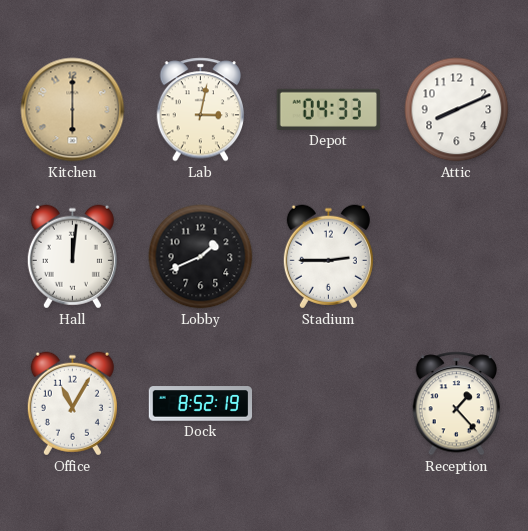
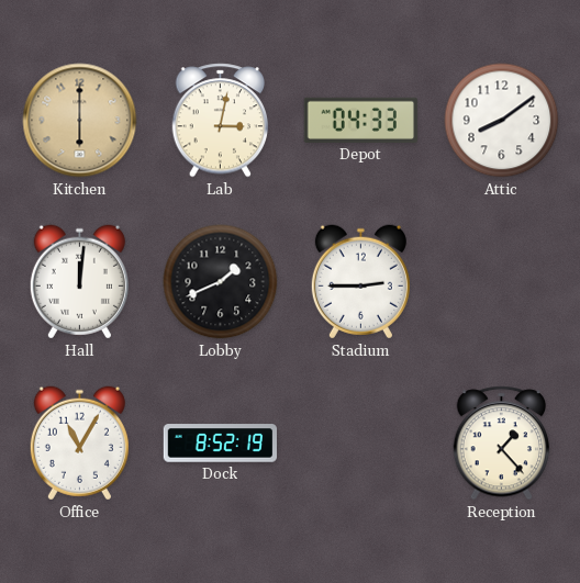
Attic: 8:11 -> 8:09 (502, 121)
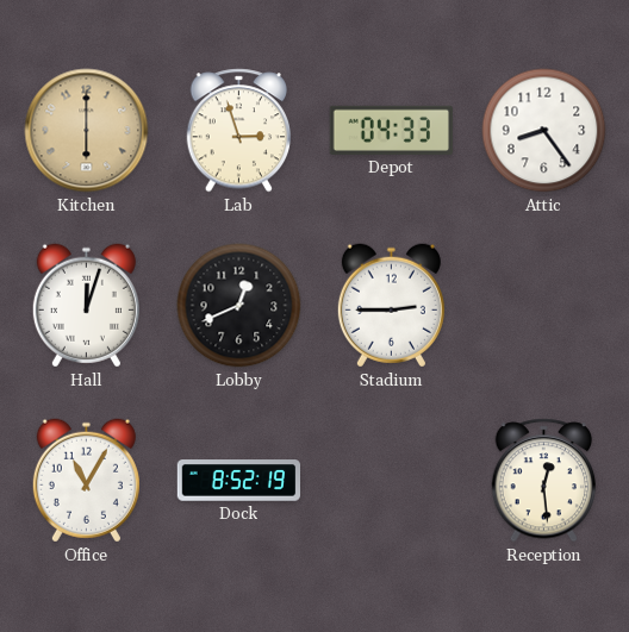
Lab: 3:02 -> 2:57 (239, 131)
Attic: 8:09 -> 8:24 (544, 131)
Hall: 12:01 -> 12:03 (86, 306)
Lobby: 1:41 -> 12:41 (239, 306)
Reception: 1:23 -> 12:29 (544, 481)
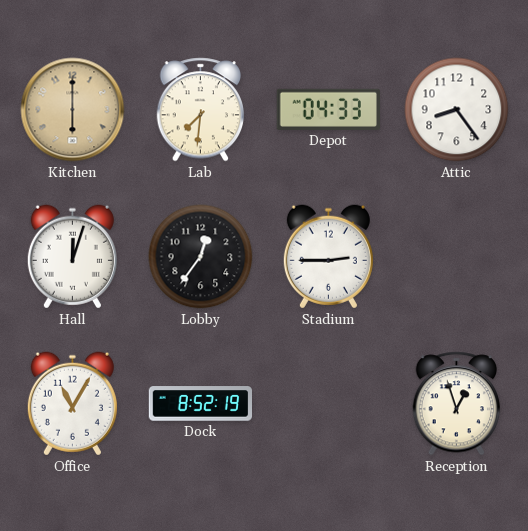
Lab: 2:57 -> 7:31 (201, 110)
Lobby: 12:41 -> 12:36 (201, 257)
Reception: 12:29 -> 12:57 (457, 404)
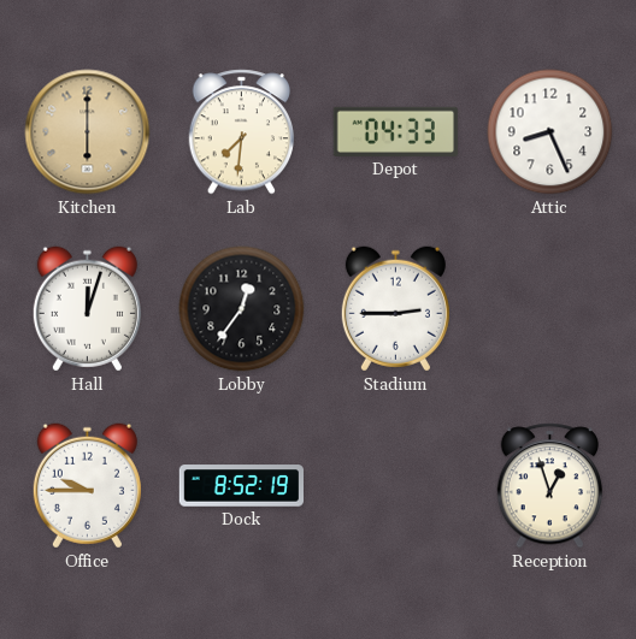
Attic: 8:24 -> 8:26 (550, 132)
Office: 11:05 -> 9:45 (87, 486)
